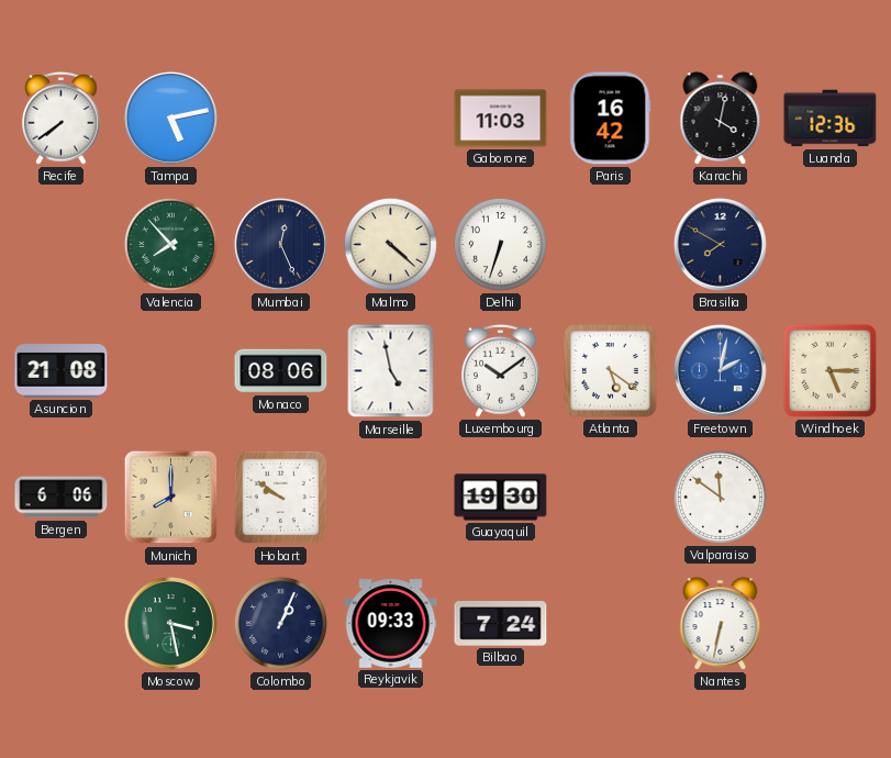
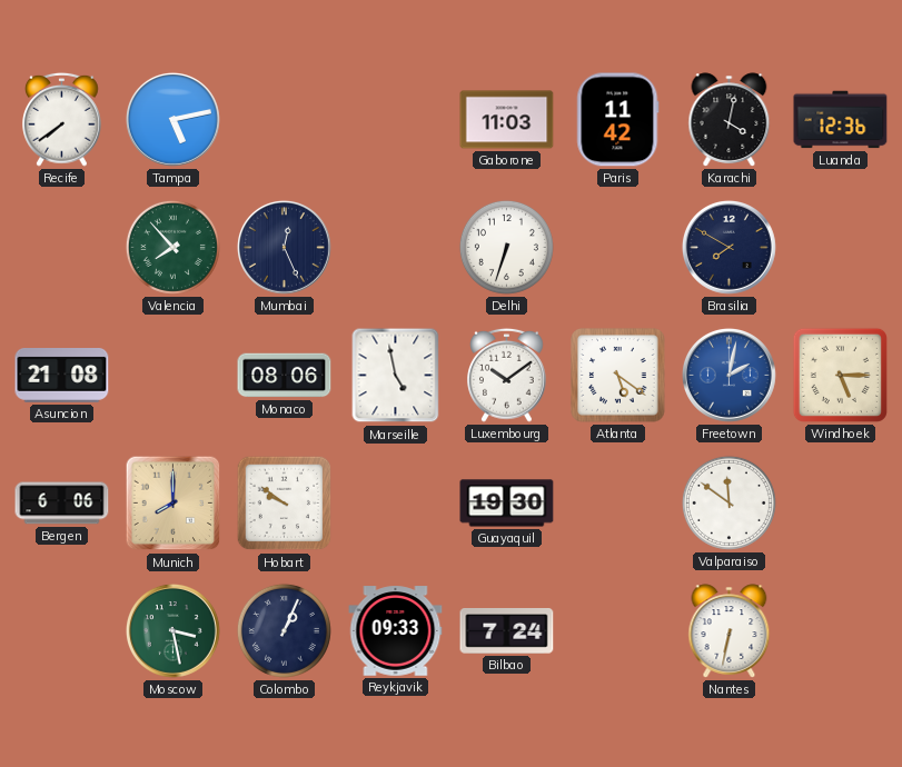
Paris: 16:42 -> 11:42 (618, 120)
Malmo: 4:22 -> none (390, 244)
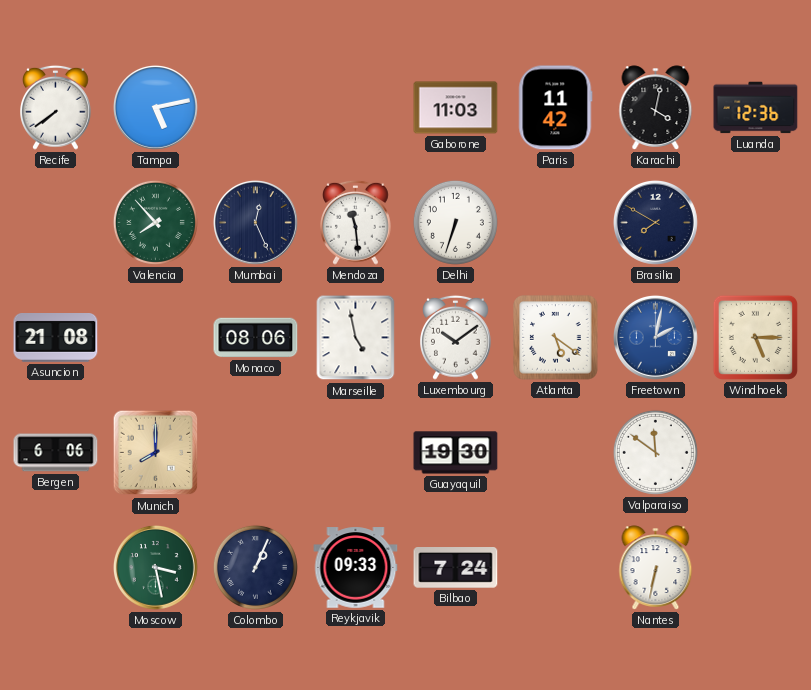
Mendoza: none -> 11:29 (356, 222)
Hobart: 9:51 -> none (285, 504)
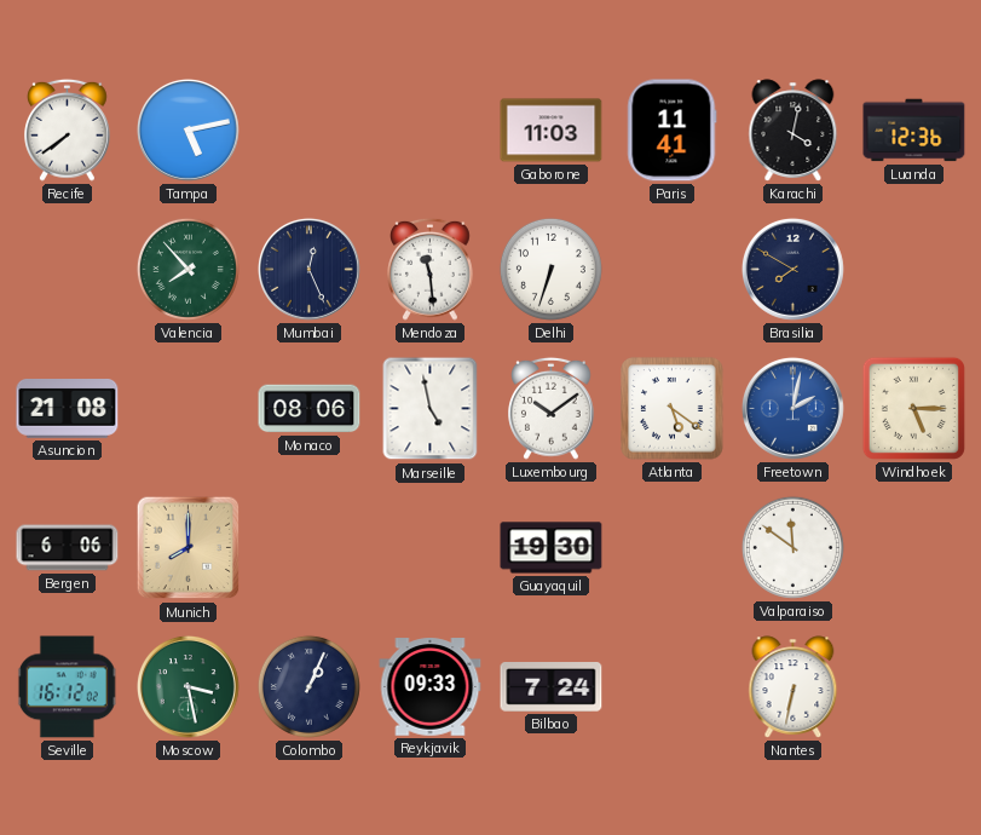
Paris: 11:42 -> 11:41 (673, 131)
Seville: none -> 16:12 (68, 687)
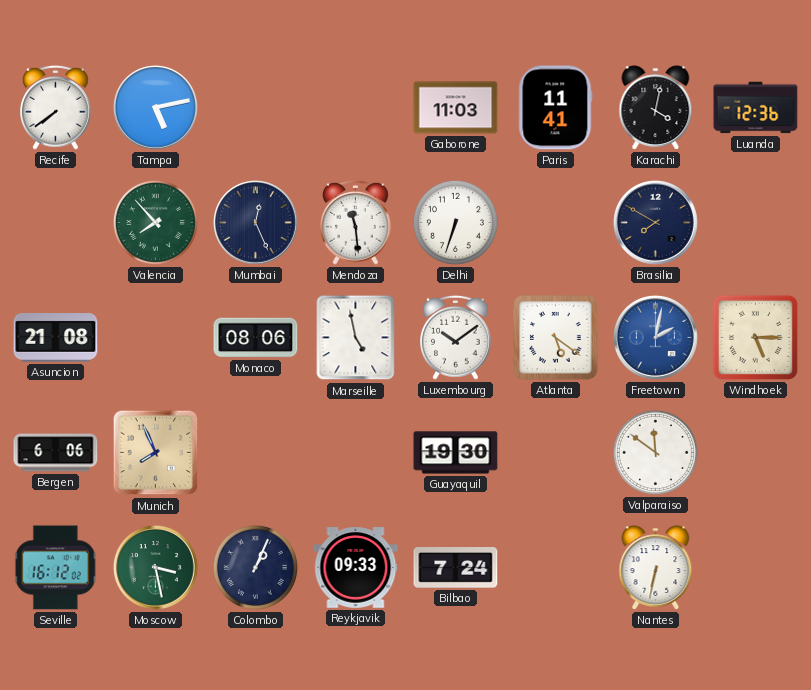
Munich: 8:00 -> 7:56 (156, 453)
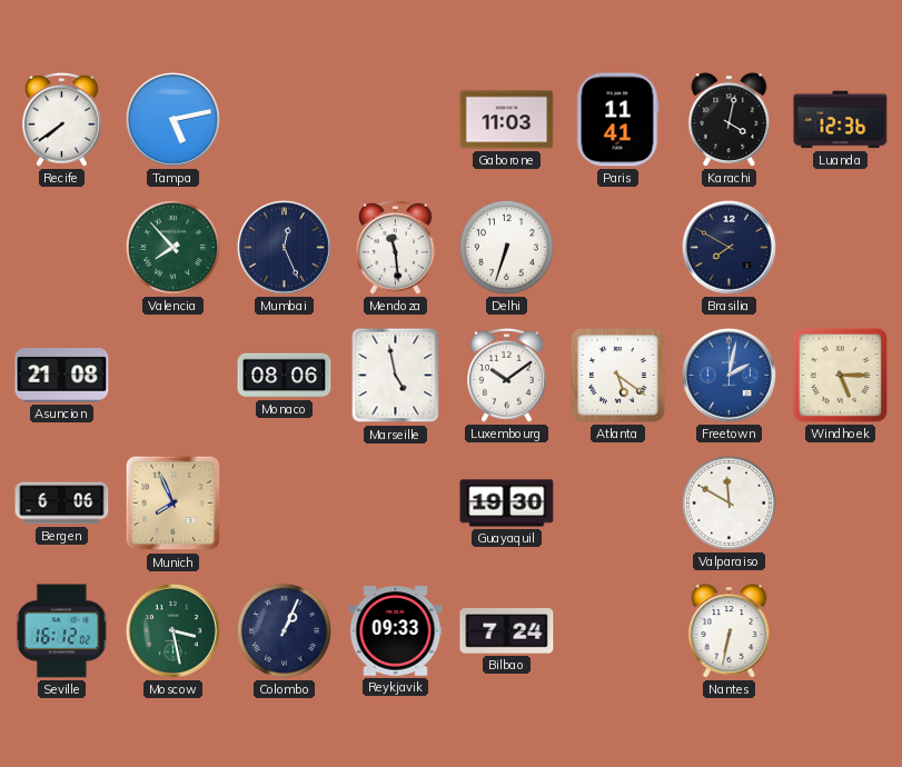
Valparaiso: 11:51 -> 11:50 (728, 502)
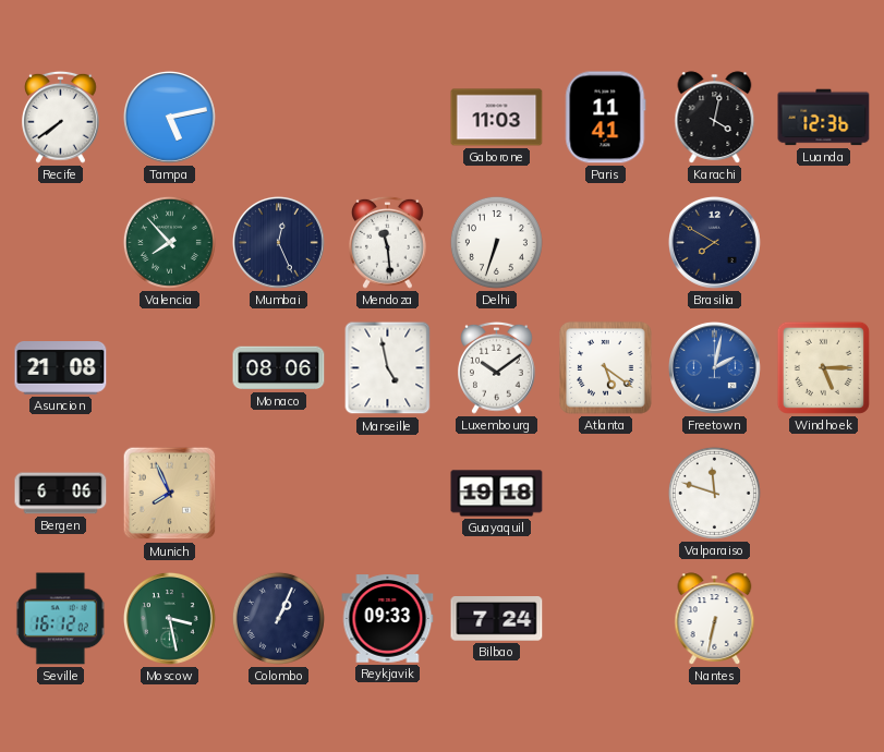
Guayaquil: 19:30 -> 19:18 (497, 494)
Valparaiso: 11:50 -> 11:48 (714, 493)
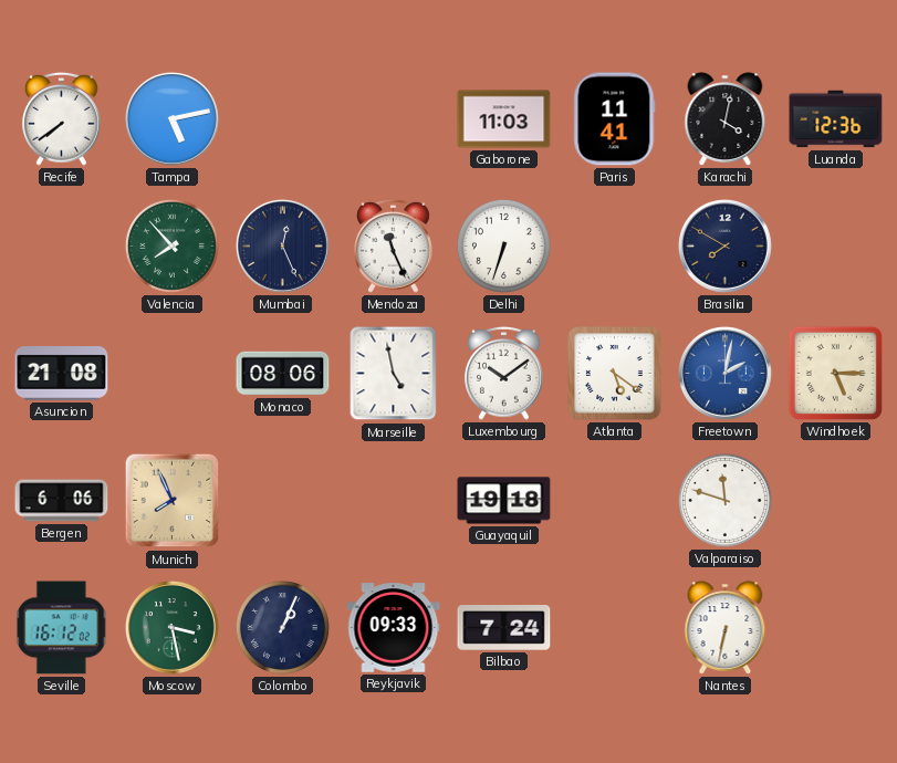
Mendoza: 11:29 -> 11:26 (394, 245)
